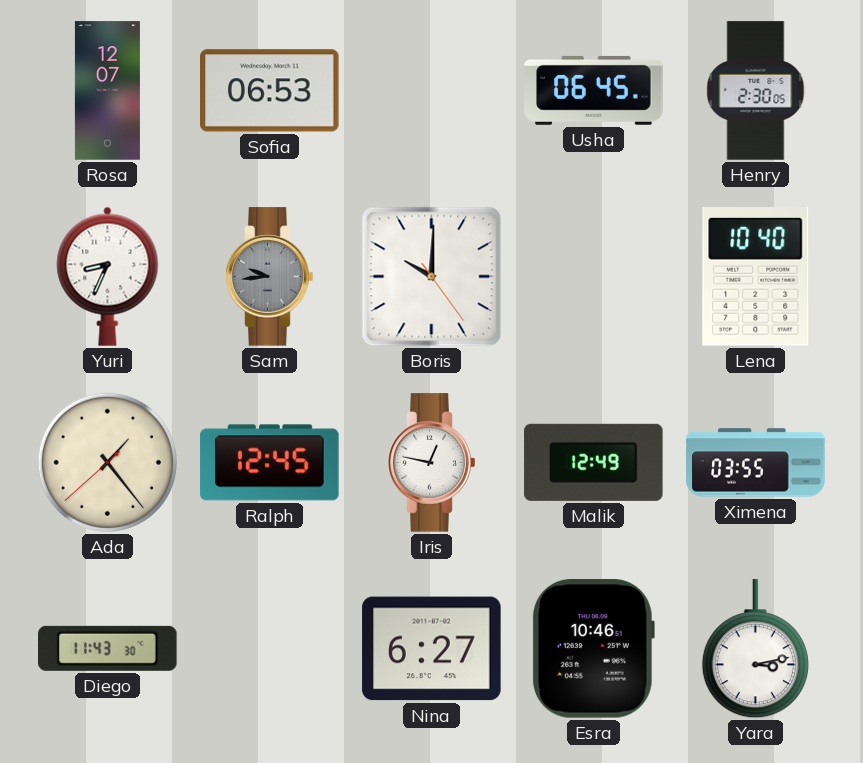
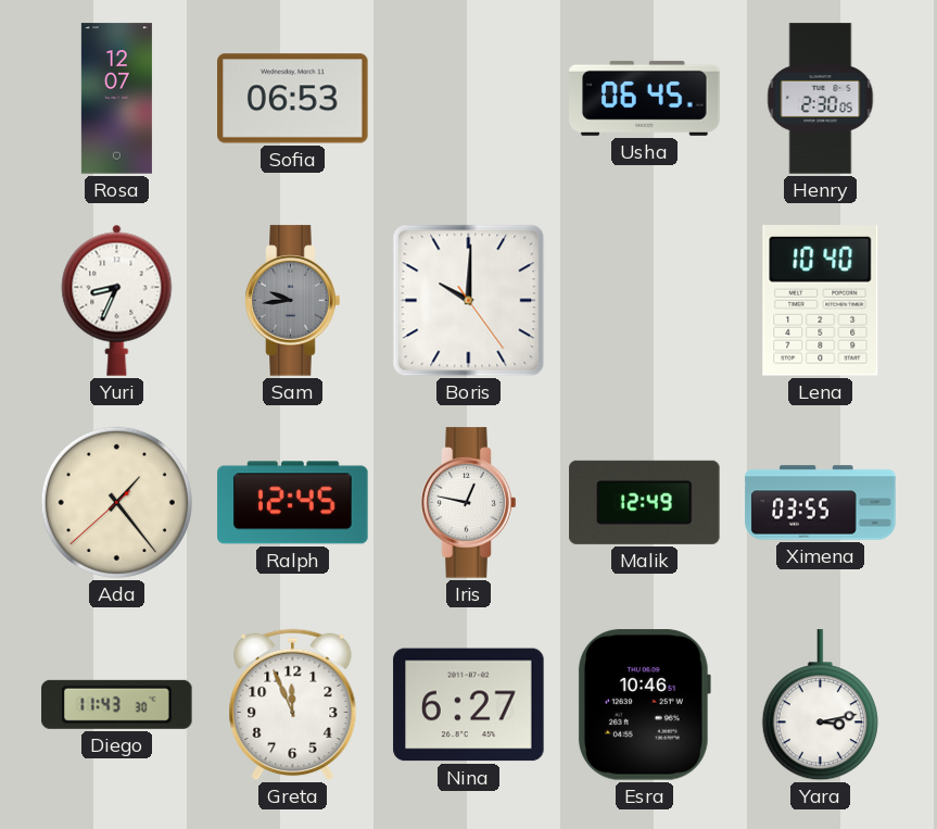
Greta: none -> 11:56 (293, 705)
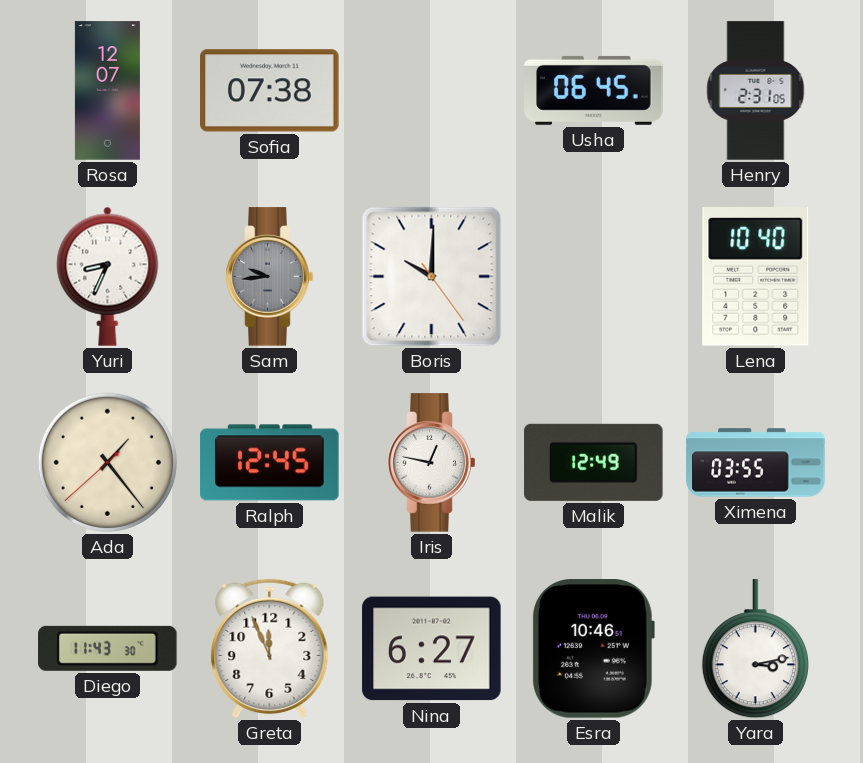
Sofia: 06:53 -> 07:38 (270, 91)
Henry: 2:30 -> 2:31 (756, 91)
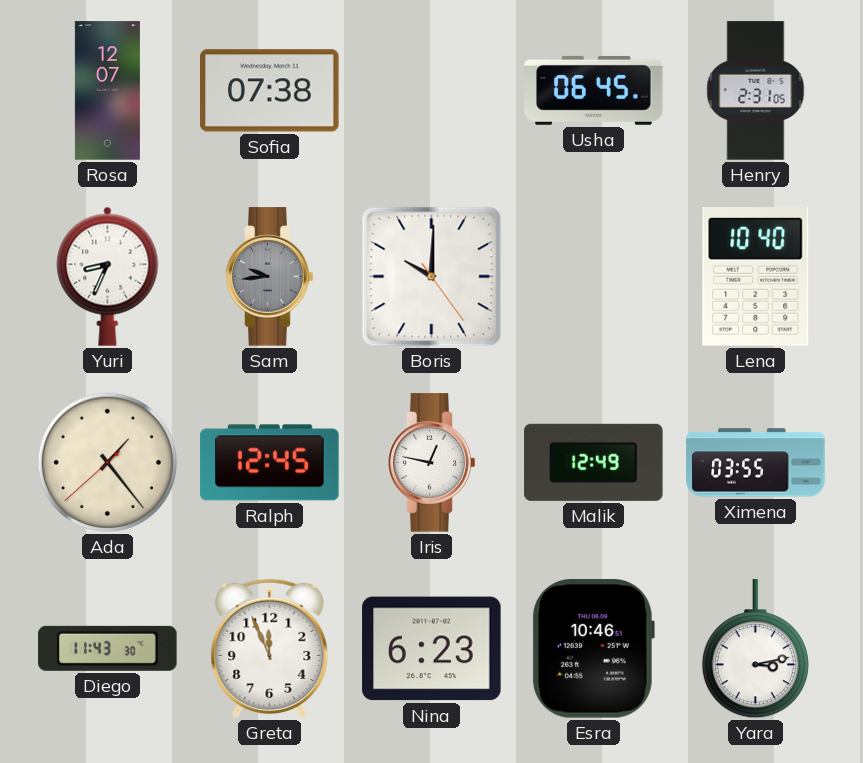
Nina: 6:27 -> 6:23 (432, 649)
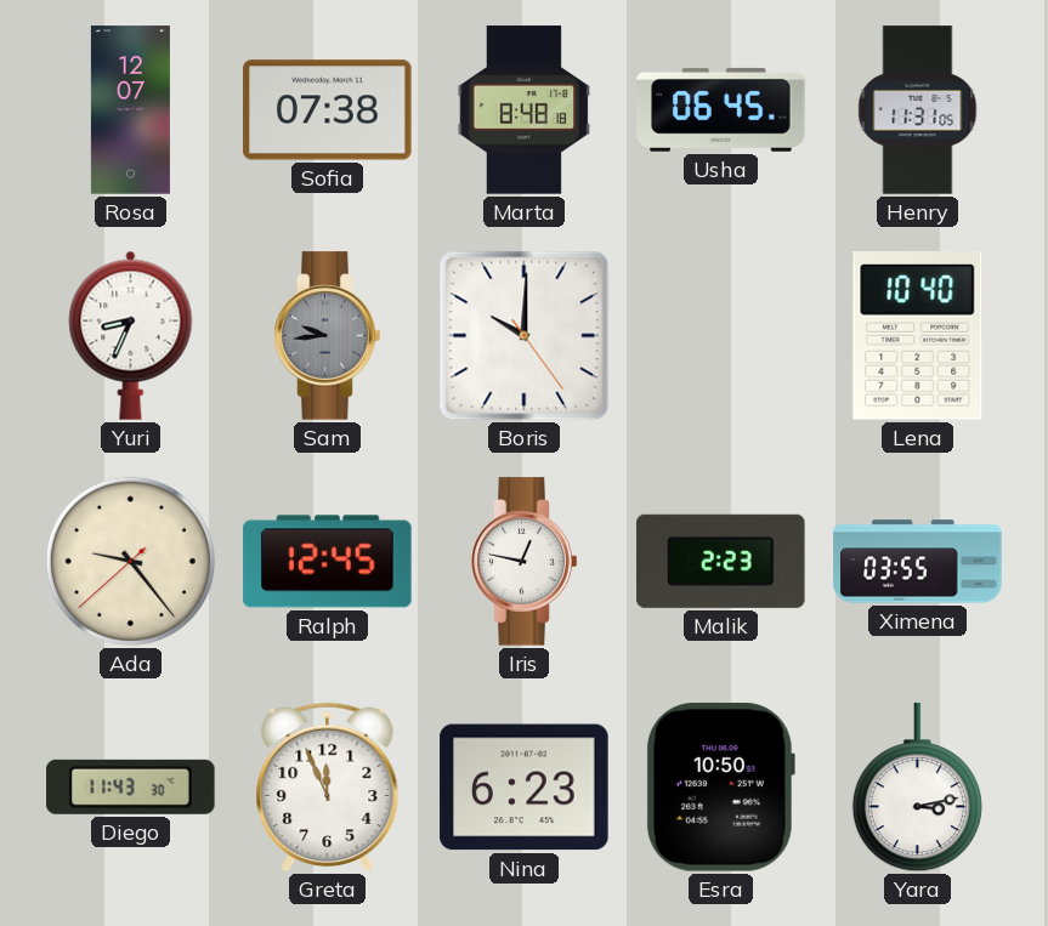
Marta: none -> 8:48 (525, 110)
Henry: 2:31 -> 11:31 (918, 110)
Ada: 1:23 -> 9:23 (130, 561)
Malik: 12:49 -> 2:23 (721, 561)
Esra: 10:46 -> 10:50 (720, 788)
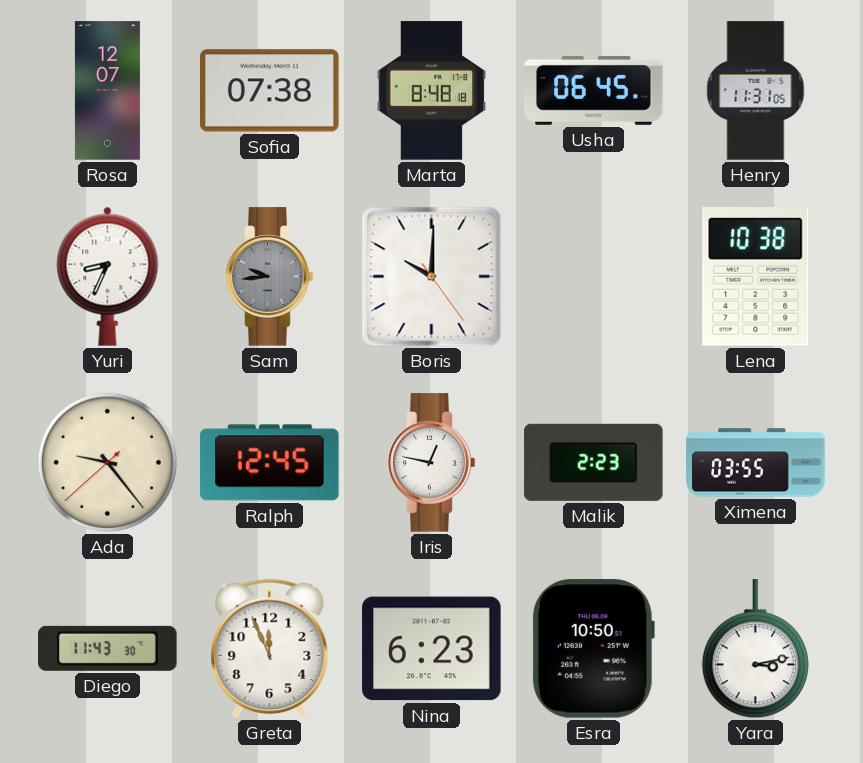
Lena: 10:40 -> 10:38 (756, 277)
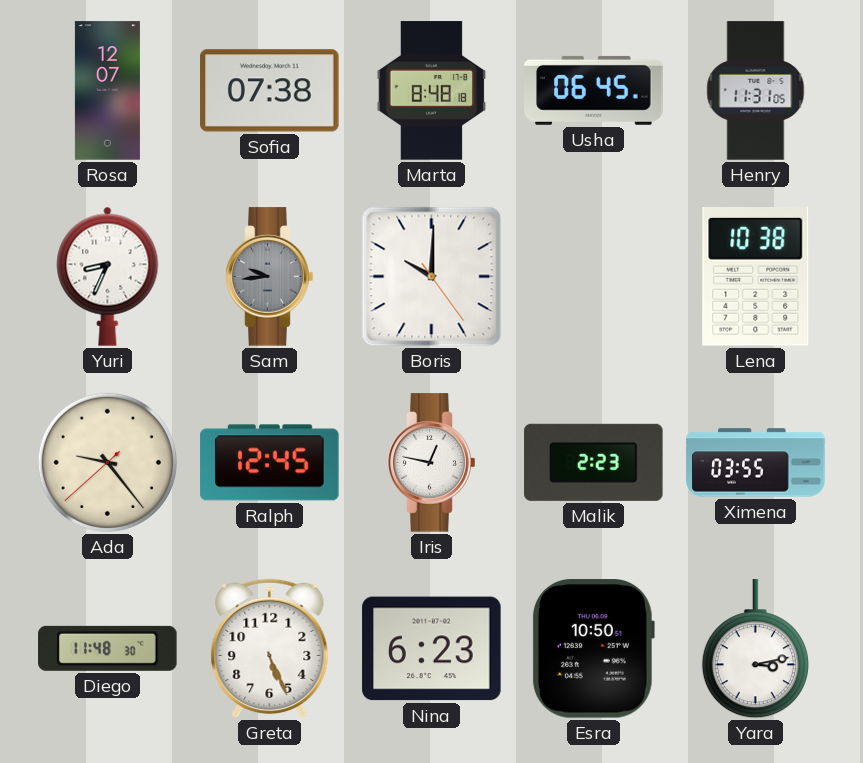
Diego: 11:43 -> 11:48 (108, 648)
Greta: 11:56 -> 5:26 (270, 649)
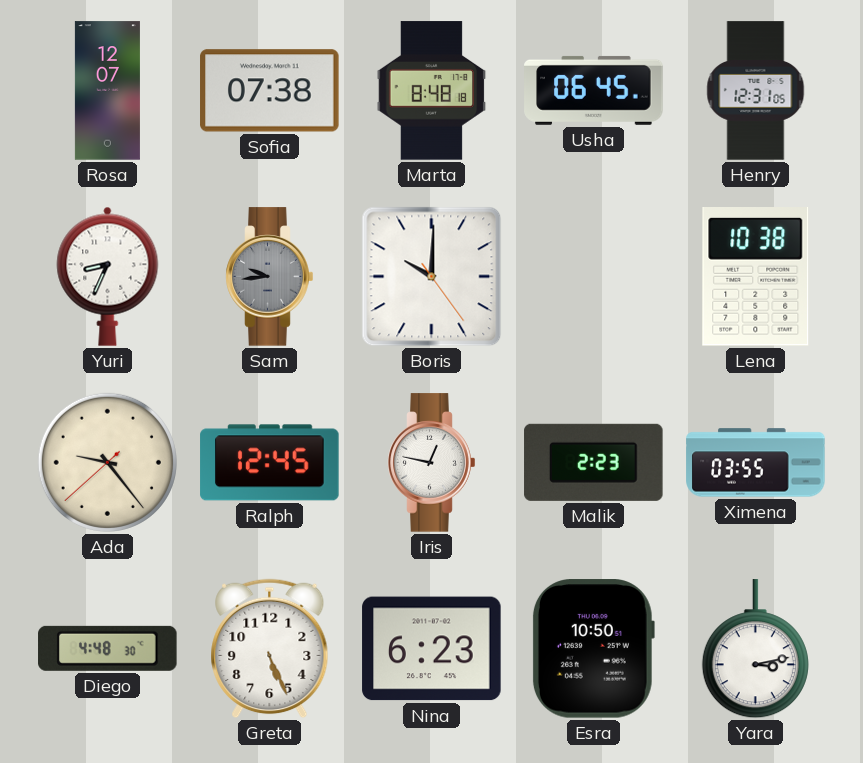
Henry: 11:31 -> 12:31 (756, 91)
Diego: 11:48 -> 4:48 (108, 648)
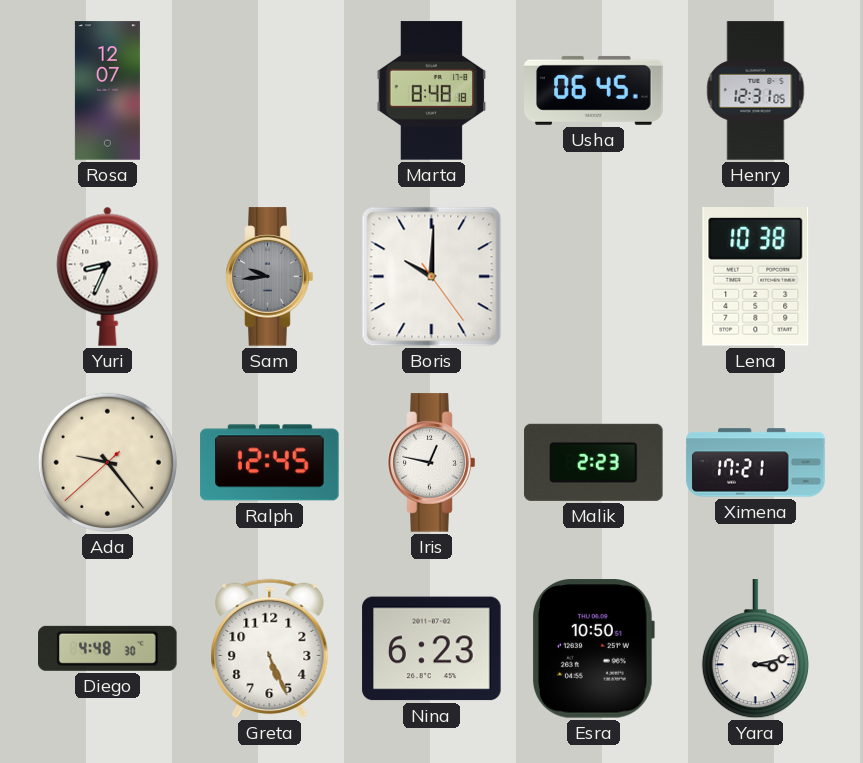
Sofia: 07:38 -> none (270, 91)
Ximena: 03:55 -> 17:21 (756, 463)
